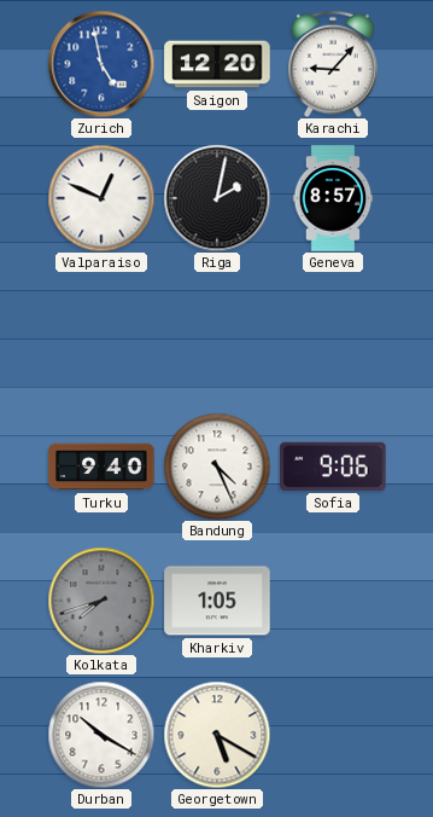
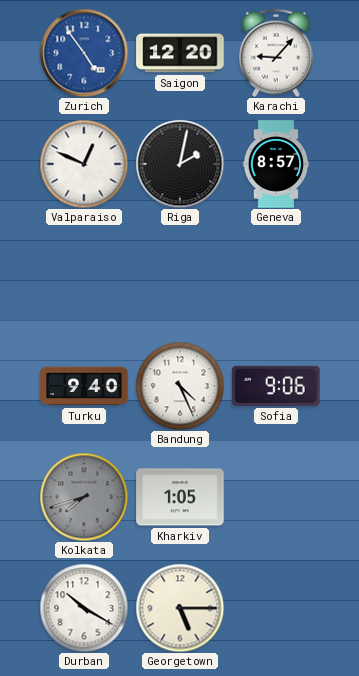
Zurich: 4:58 -> 4:54 (84, 53)
Georgetown: 5:20 -> 5:15 (180, 608)
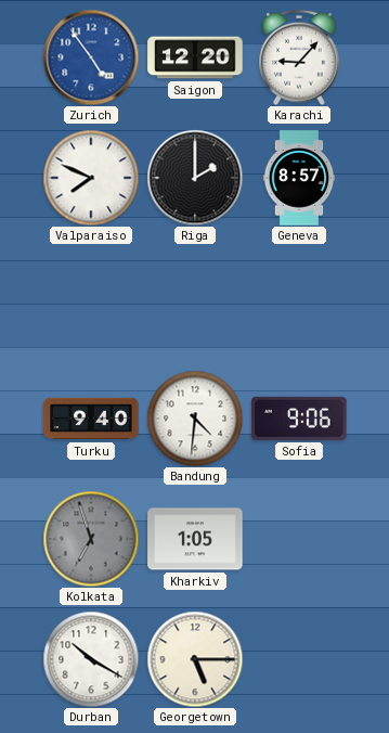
Valparaiso: 12:49 -> 7:49 (91, 178)
Riga: 2:02 -> 2:00 (195, 178)
Bandung: 4:26 -> 4:31 (195, 419)
Kolkata: 7:42 -> 6:57 (91, 539)
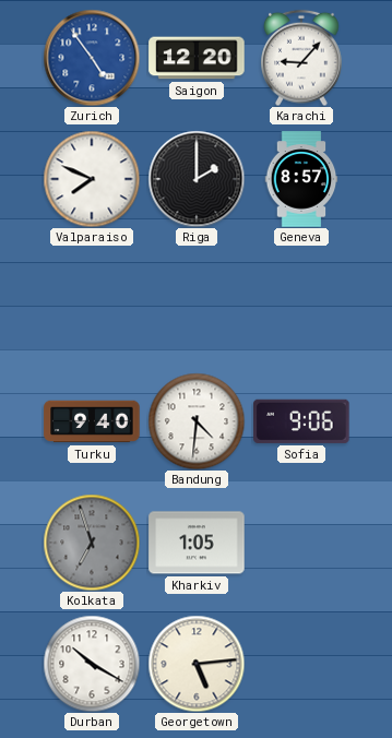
Georgetown: 5:15 -> 5:14 (197, 664)
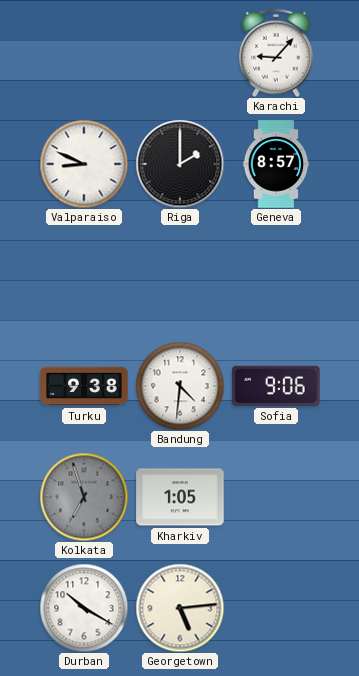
Zurich: 4:54 -> none (92, 58)
Saigon: 12:20 -> none (197, 58)
Valparaiso: 7:49 -> 8:49 (84, 164)
Turku: 9:40 -> 9:38 (84, 386)
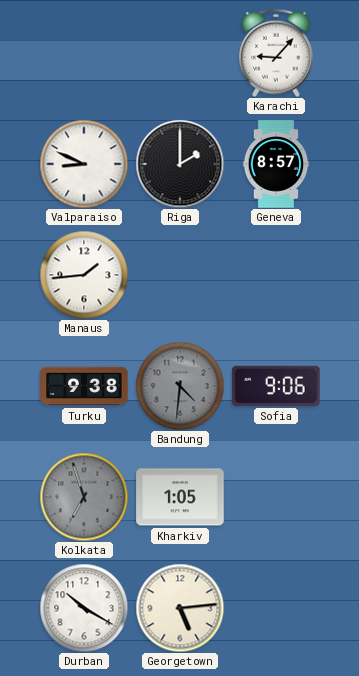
Manaus: none -> 1:44 (84, 275)
Bandung dial: white -> grey (180, 386)
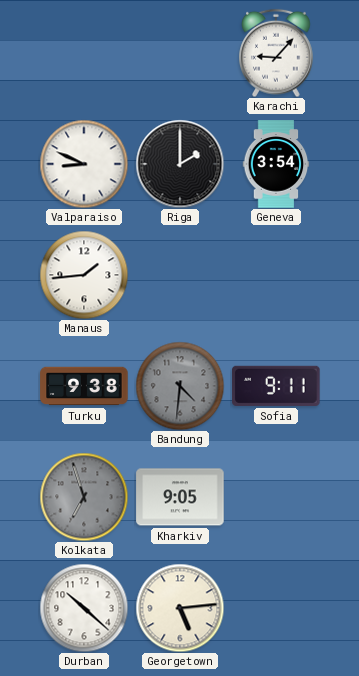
Geneva: 8:57 -> 3:54 (276, 164)
Sofia: 9:06 -> 9:11 (276, 386)
Kharkiv: 1:05 -> 9:05 (180, 497)
Durban: 10:20 -> 10:22 (84, 608)
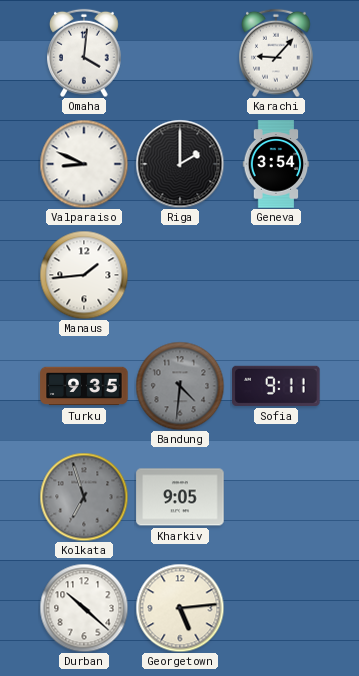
Omaha: none -> 4:01 (84, 53)
Turku: 9:38 -> 9:35 (84, 386)
